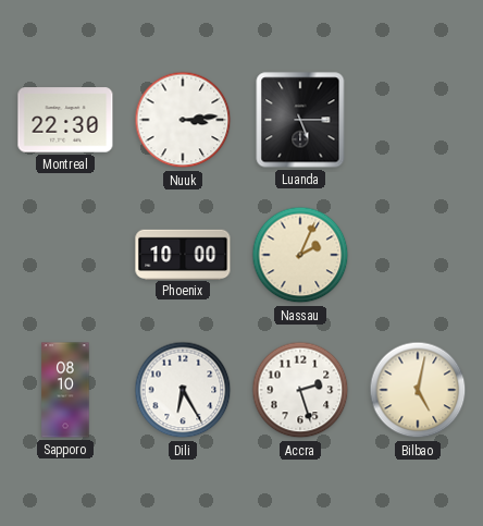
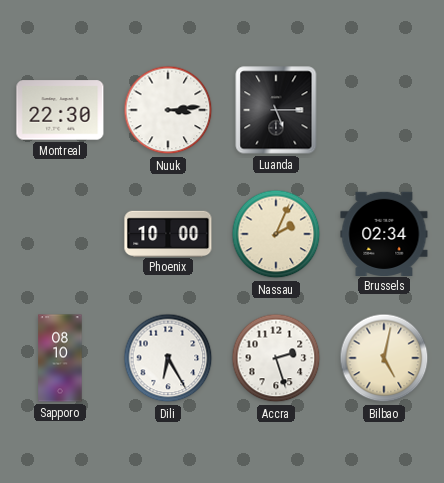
Brussels: none -> 02:34 (384, 233)
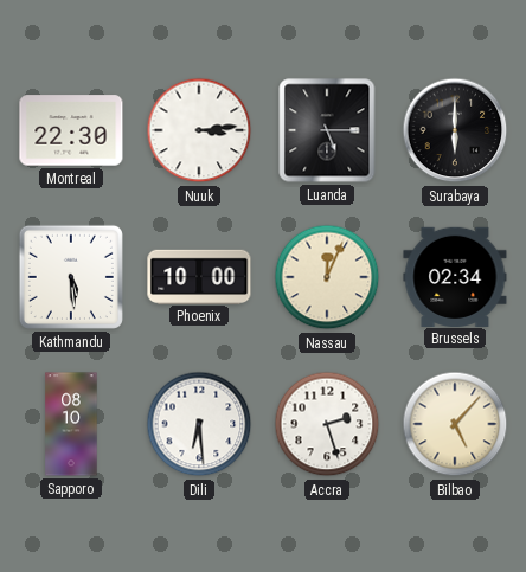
Surabaya: none -> 6:00 (455, 130)
Kathmandu: none -> 5:29 (71, 277)
Nassau: 2:04 -> 12:04 (327, 277)
Dili: 6:25 -> 6:29 (199, 424)
Bilbao: 5:02 -> 5:07 (455, 424)
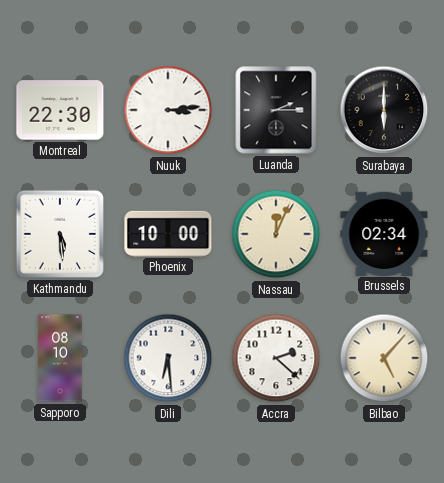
Luanda: 5:15 -> 2:15 (276, 110)
Accra: 2:27 -> 2:22 (276, 358)
